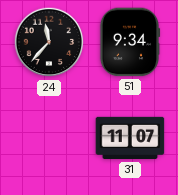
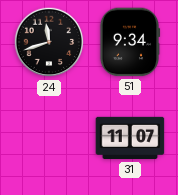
24: 11:37 -> 11:42 (49, 42)
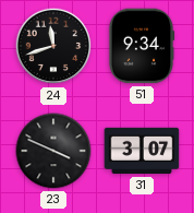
23: none -> 3:49 (53, 151)
31: 11:07 -> 3:07 (142, 151)
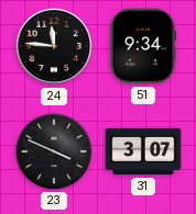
24: 11:42 -> 11:46 (54, 46)
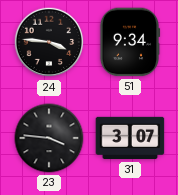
24: 11:46 -> 3:46 (49, 42)
23: 3:49 -> 3:46 (49, 138)
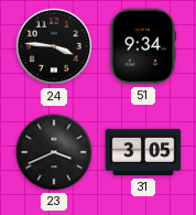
23: 3:46 -> 3:41 (54, 152)
31: 3:07 -> 3:05 (143, 152)
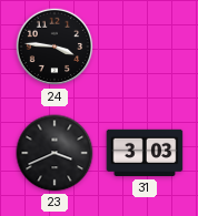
51: 9:34 -> none (143, 46)
31: 3:05 -> 3:03 (145, 153)
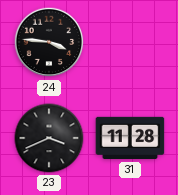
31: 3:03 -> 11:28 (130, 138)
